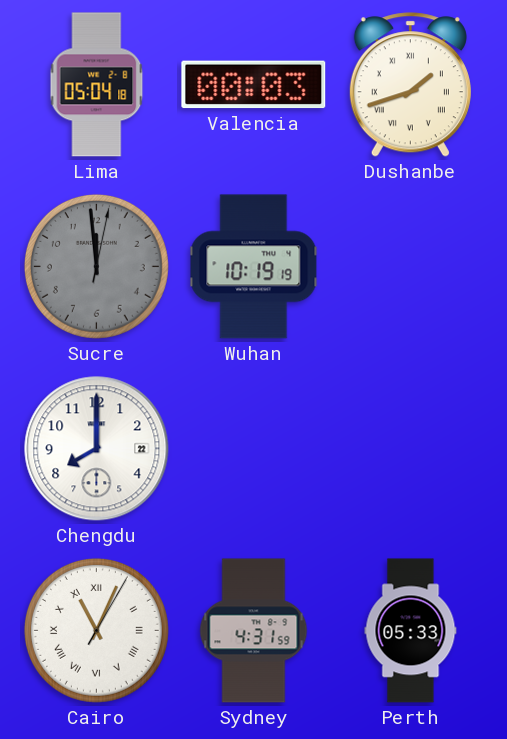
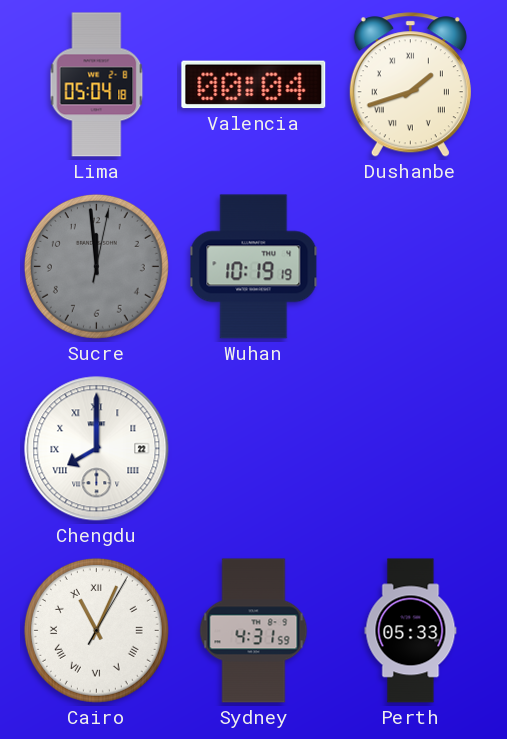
Valencia: 00:03 -> 00:04 (254, 85)
Chengdu numerals: Arabic -> Roman (97, 449)
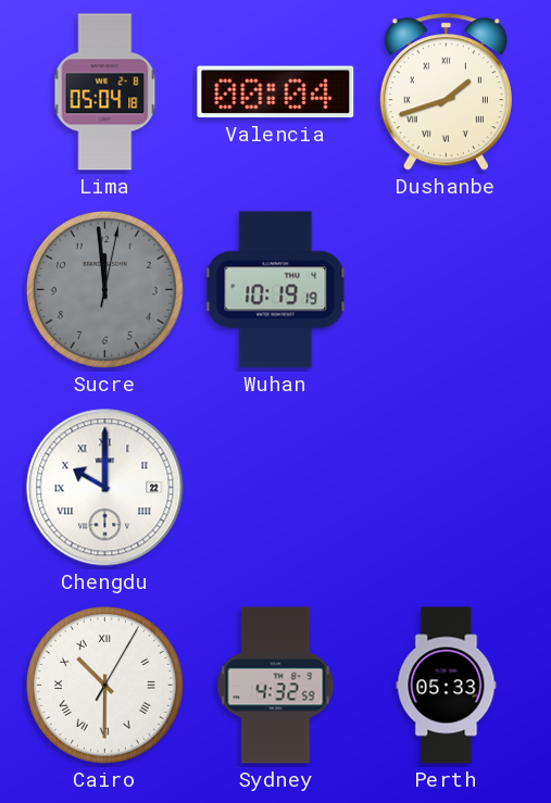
Chengdu: 8:00 -> 10:00 (105, 488)
Cairo: 11:04 -> 10:30 (104, 685)
Sydney: 4:31 -> 4:32 (276, 686)
